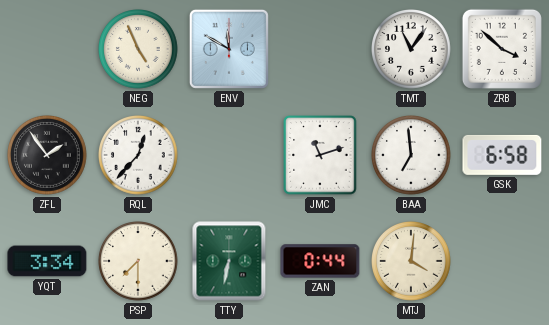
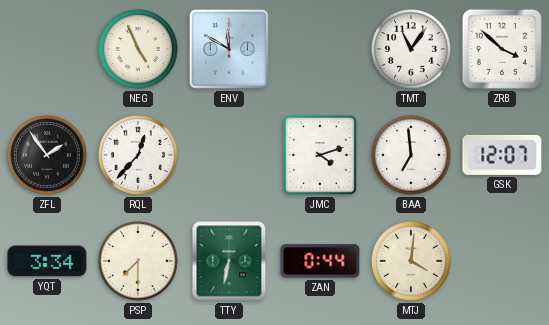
JMC: 11:12 -> 4:12 (320, 155)
GSK: 6:58 -> 12:07 (502, 155)
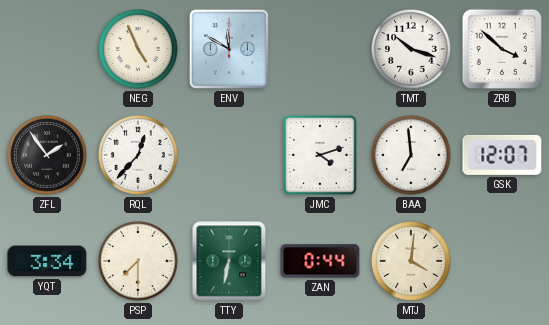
TMT: 11:06 -> 10:18 (412, 50)
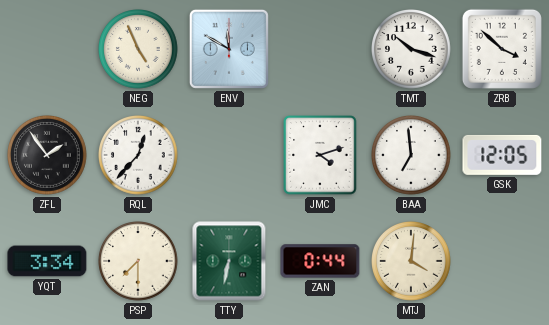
GSK: 12:07 -> 12:05 (502, 155)
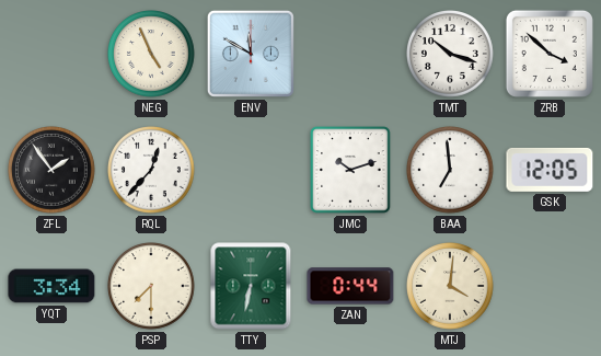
JMC: 4:12 -> 10:12 (350, 170)
